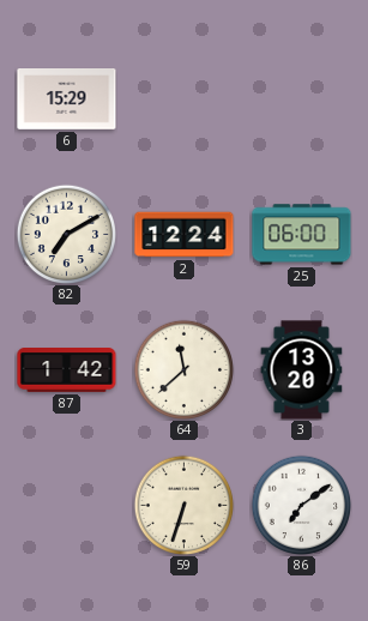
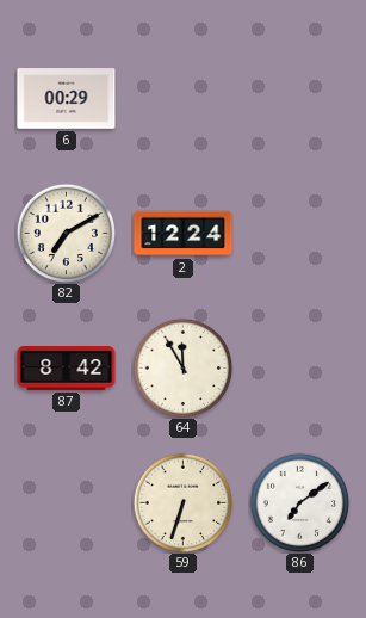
6: 15:29 -> 00:29 (67, 99)
25: 06:00 -> none (302, 235)
87: 1:42 -> 8:42 (67, 369)
64: 11:38 -> 11:55 (182, 367)
3: 13:20 -> none (302, 370)
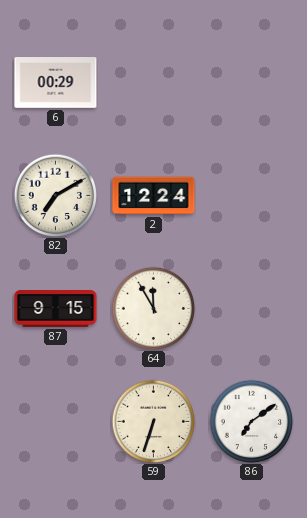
87: 8:42 -> 9:15 (56, 309)
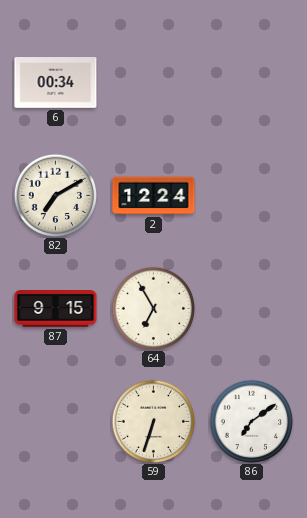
6: 00:29 -> 00:34 (56, 83)
64: 11:55 -> 6:55 (153, 308)
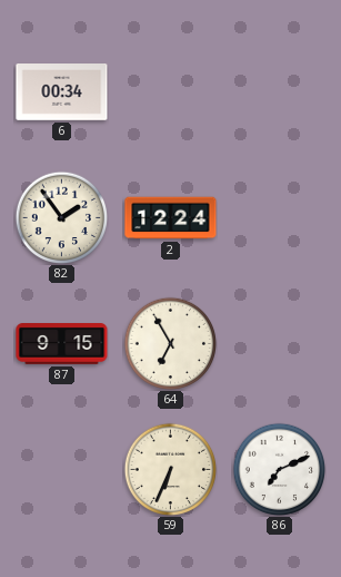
82: 7:10 -> 1:54 (61, 217)
59: 6:33 -> 6:34 (170, 469)
86: 7:09 -> 7:11 (279, 469)
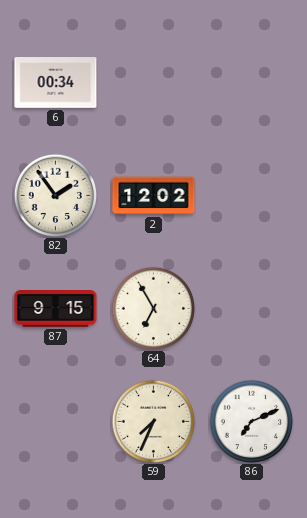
2: 12:24 -> 12:02 (154, 196)
59: 6:34 -> 7:34 (153, 421)
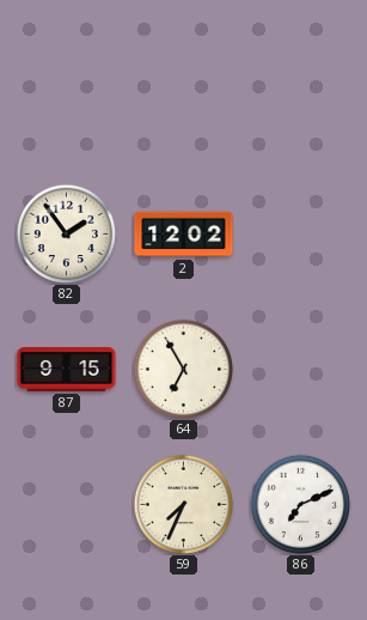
6: 00:34 -> none (56, 83)
